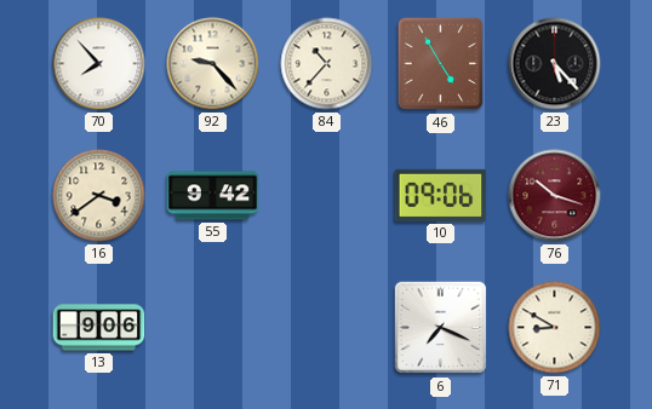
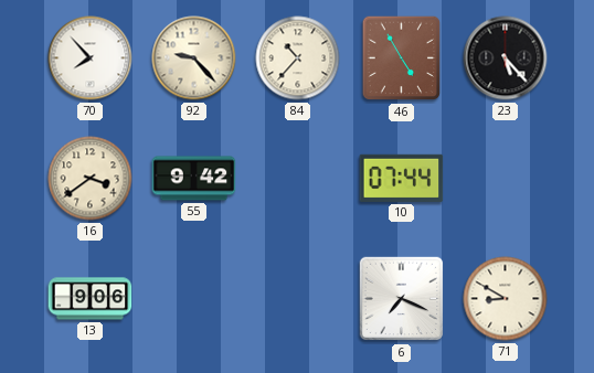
10: 09:06 -> 07:44 (402, 178)
76: 10:18 -> none (555, 196)
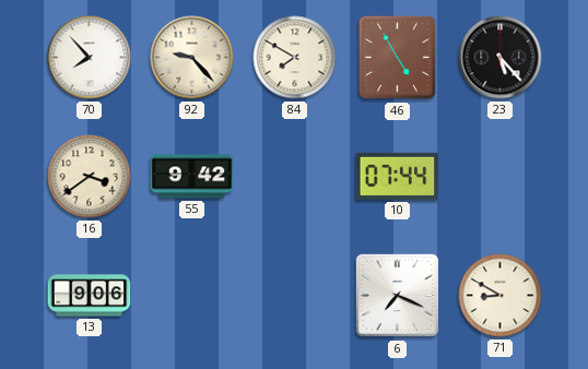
84: 10:37 -> 7:50 (295, 58)
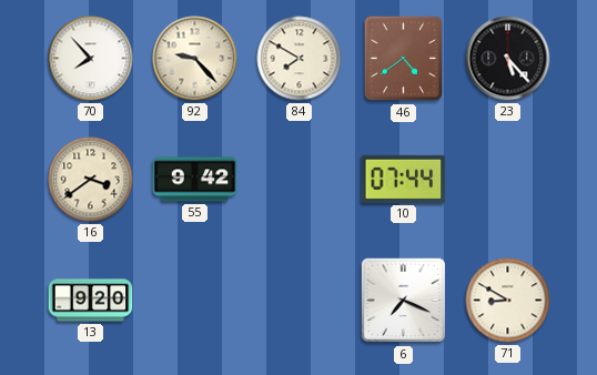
46: 4:55 -> 4:39 (404, 59)
13: 9:06 -> 9:20 (91, 301)
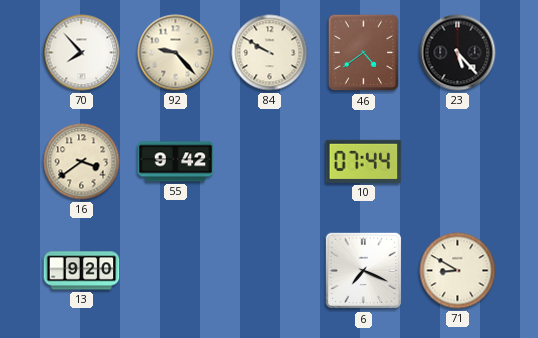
84: 7:50 -> 9:50 (270, 53)
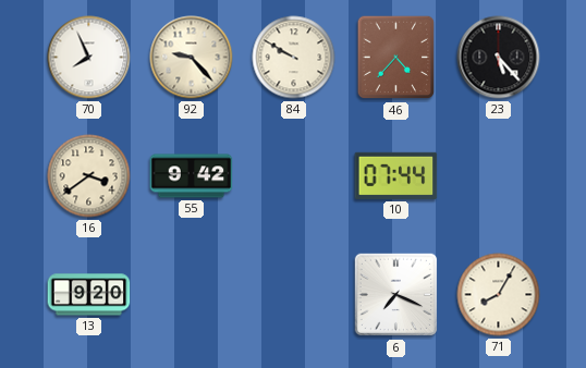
70: 7:53 -> 7:56 (89, 58)
46: 4:39 -> 4:37 (396, 58)
71: 8:50 -> 8:05 (499, 295)
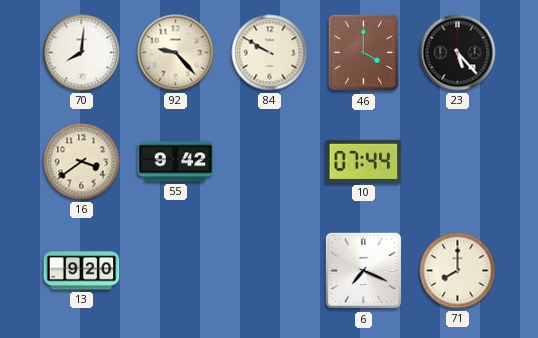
70: 7:56 -> 8:01 (82, 53)
46: 4:37 -> 4:00 (364, 53)
71: 8:05 -> 8:00 (458, 271)
